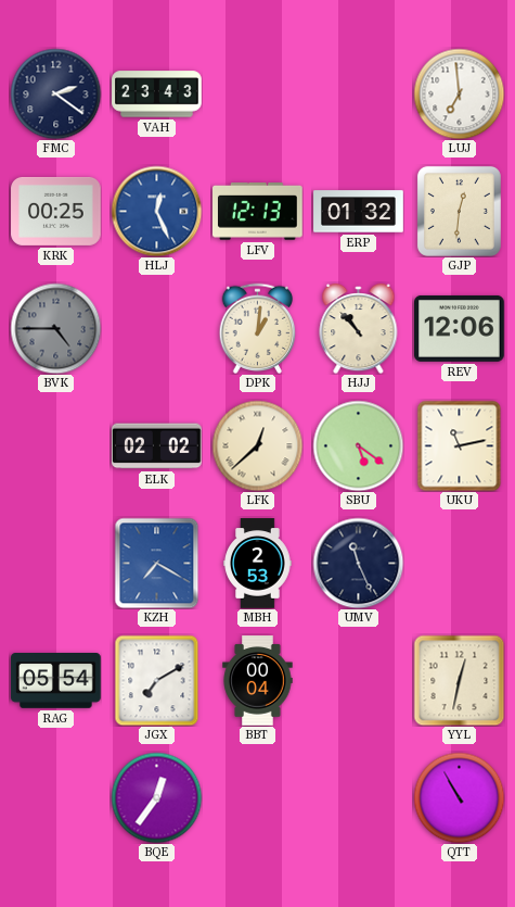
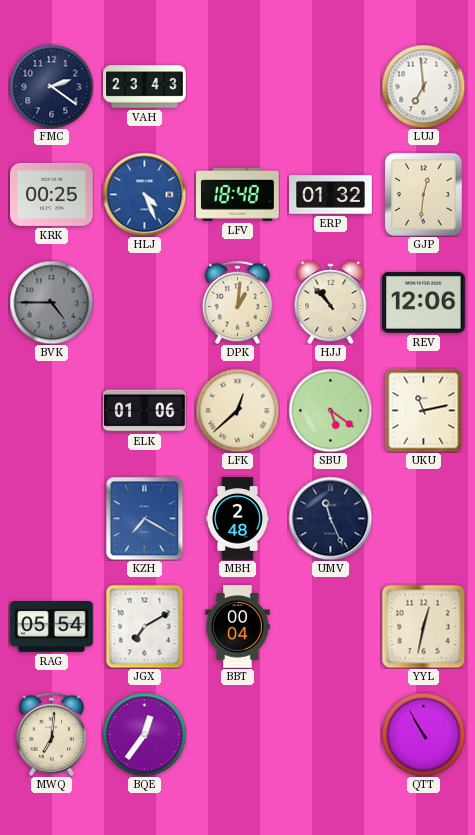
HLJ: 12:26 -> 4:26 (144, 194)
LFV: 12:13 -> 18:48 (238, 195)
ELK: 02:02 -> 01:06 (145, 411)
MBH: 2:53 -> 2:48 (238, 519)
MWQ: none -> 7:01 (52, 734)
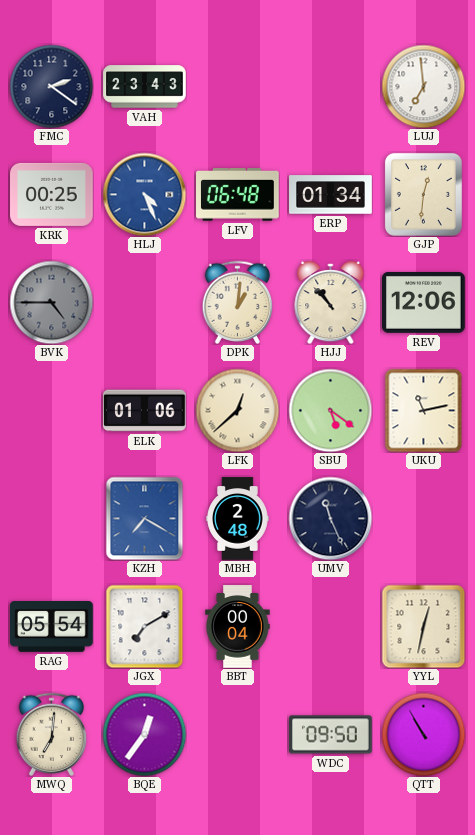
LFV: 18:48 -> 06:48 (238, 195)
ERP: 01:32 -> 01:34 (331, 195)
WDC: none -> 09:50 (331, 735)
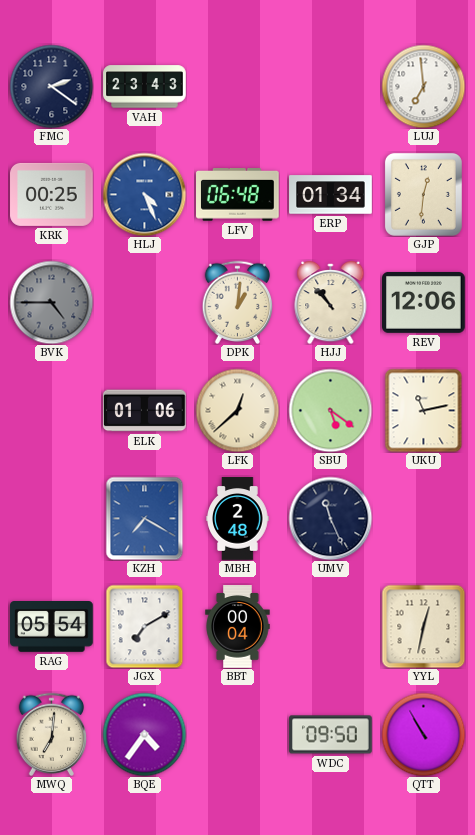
BQE: 12:36 -> 4:36 (144, 734)
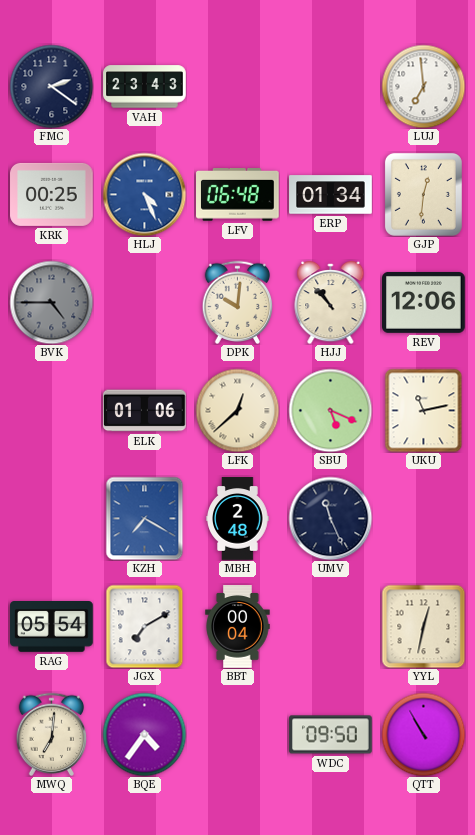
DPK: 1:01 -> 10:01 (238, 302)
SBU: 5:21 -> 5:19 (330, 410)
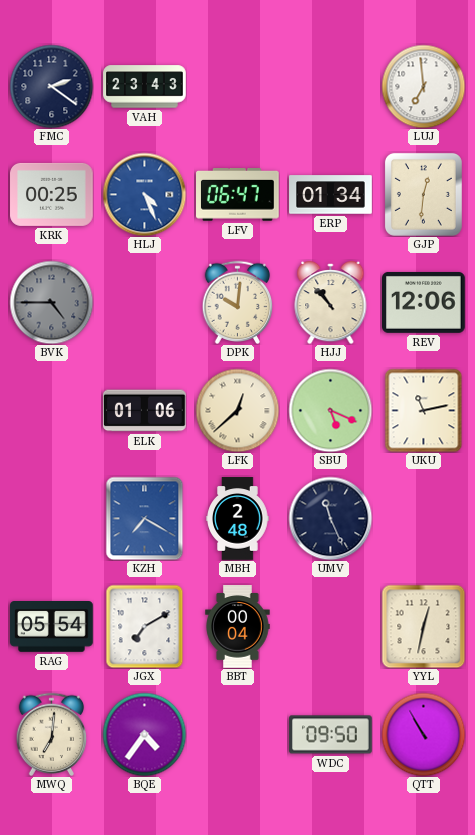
LFV: 06:48 -> 06:47 (238, 195)
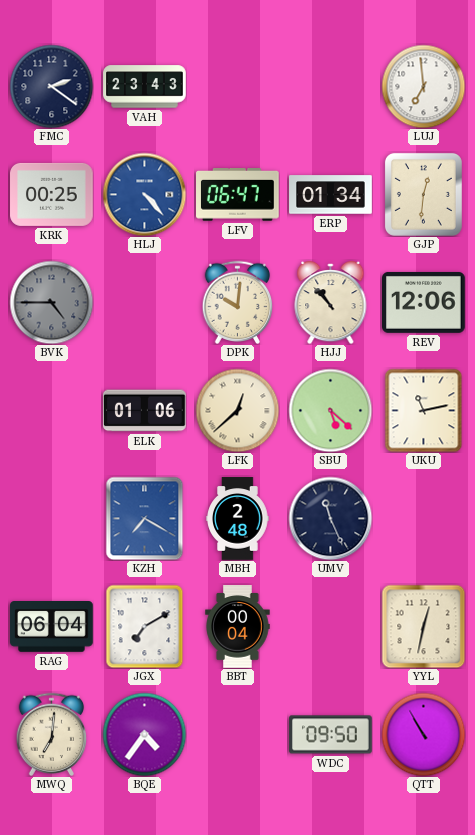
HLJ: 4:26 -> 4:23 (144, 194)
SBU: 5:19 -> 5:22 (330, 410)
RAG: 05:54 -> 06:04 (52, 627)
